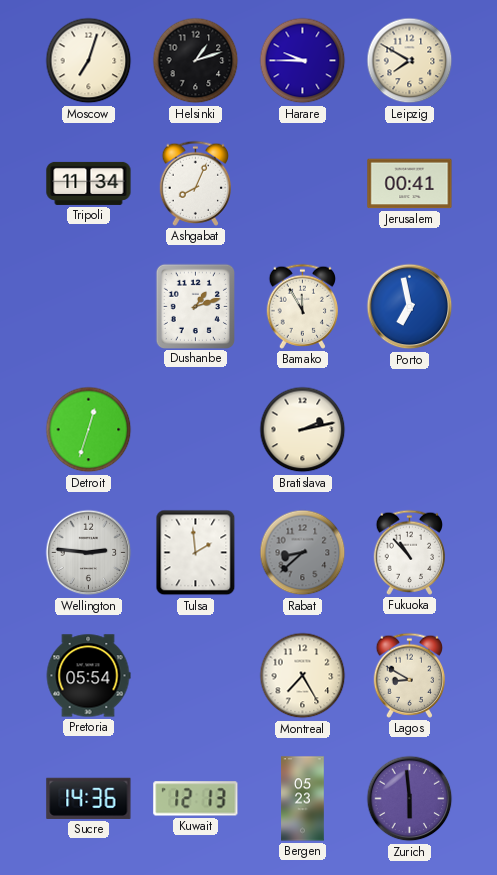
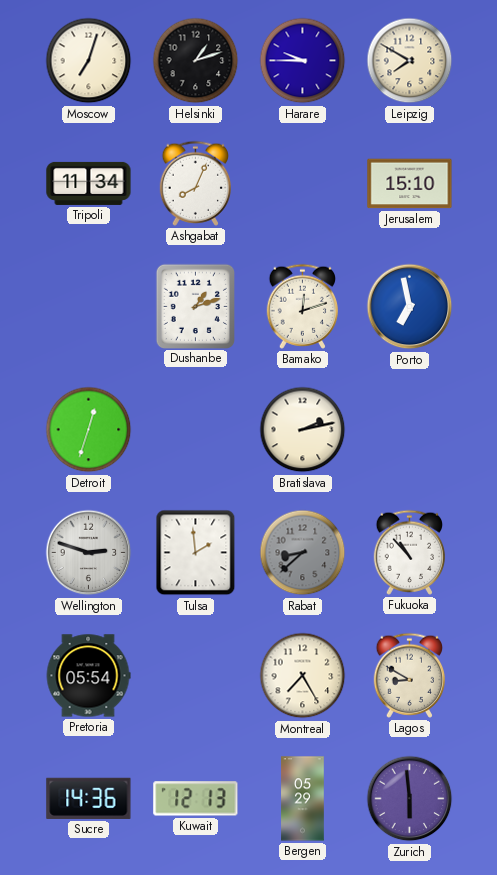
Jerusalem: 00:41 -> 15:10 (410, 184)
Bamako: 11:55 -> 12:12 (303, 306)
Wellington: 2:46 -> 2:48 (89, 553)
Bergen: 05:23 -> 05:29 (303, 799)
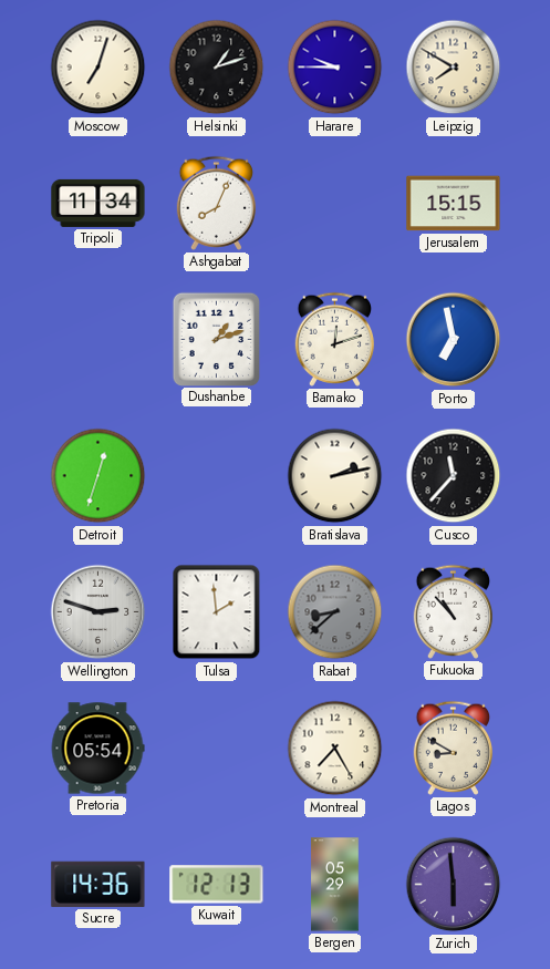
Jerusalem: 15:10 -> 15:15 (454, 204)
Cusco: none -> 11:37 (454, 476)
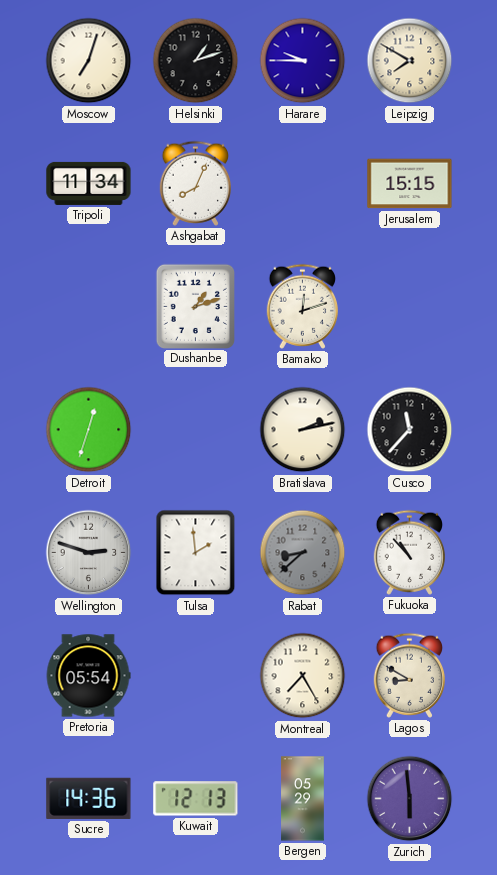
Porto: 6:58 -> none (454, 340)
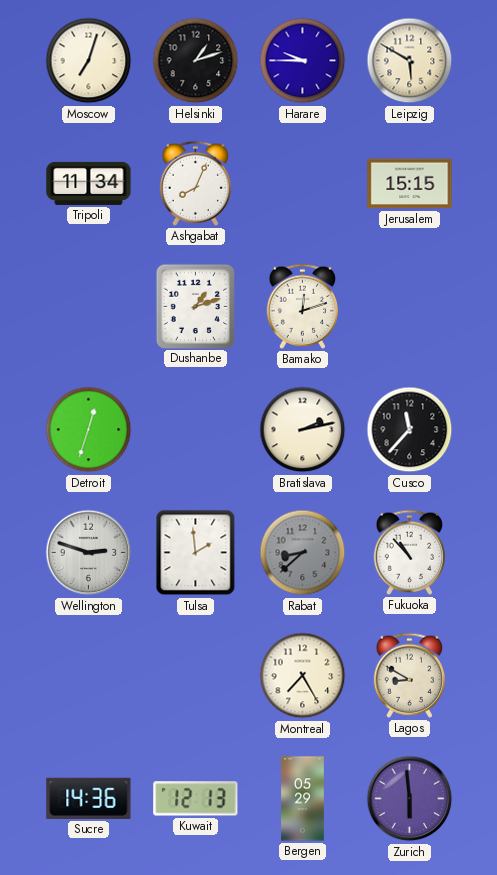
Leipzig: 7:50 -> 5:50 (410, 61)
Pretoria: 05:54 -> none (88, 676)
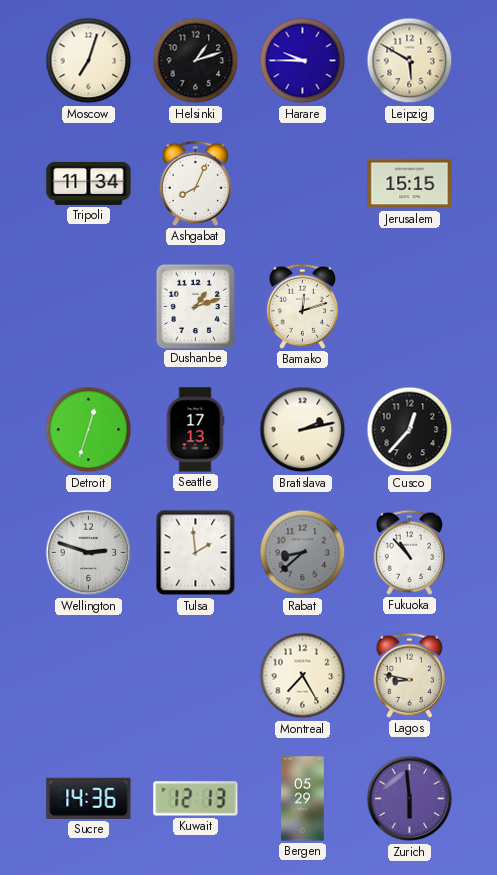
Seattle: none -> 17:13 (195, 430)
Cusco: 11:37 -> 12:37 (410, 430)
Lagos: 8:50 -> 8:47 (410, 675)
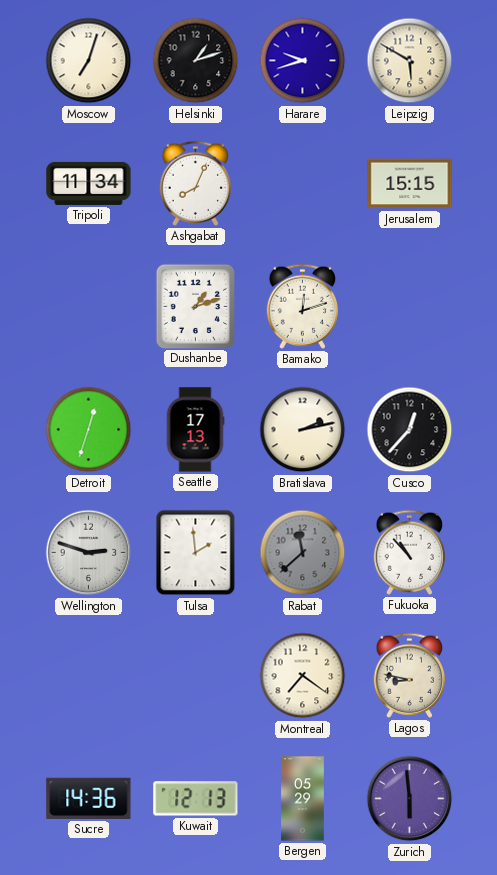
Harare: 9:45 -> 9:42 (303, 61)
Rabat: 8:38 -> 11:38 (303, 553)
Montreal: 7:25 -> 7:21 (303, 676)
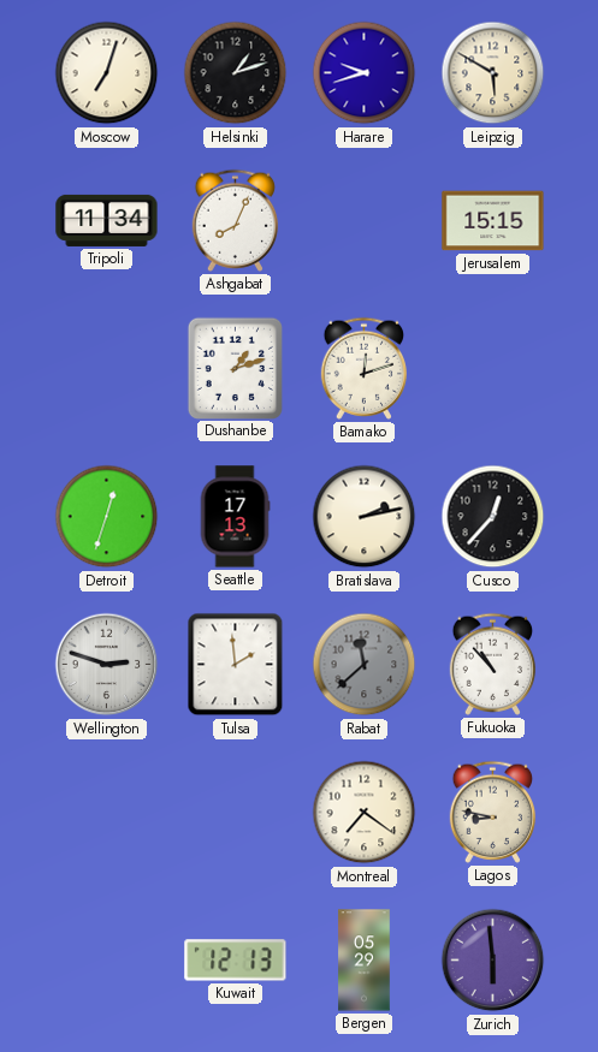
Sucre: 14:36 -> none (89, 798)
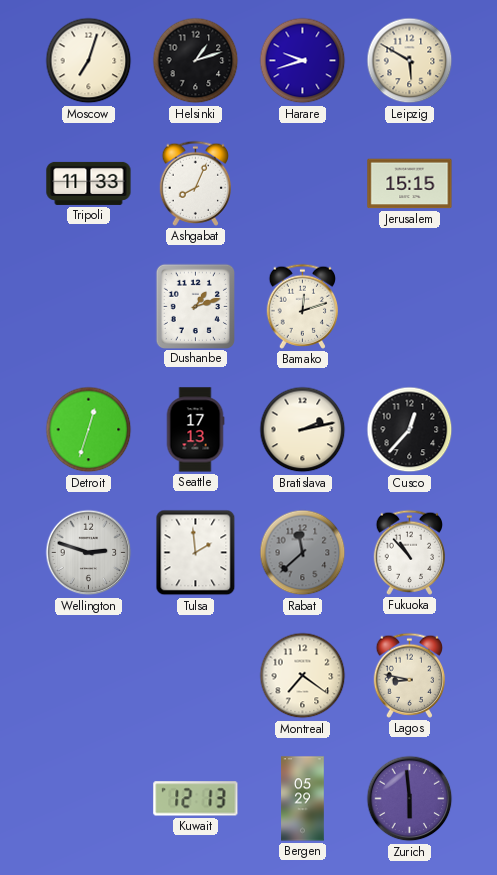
Tripoli: 11:34 -> 11:33 (89, 183)
